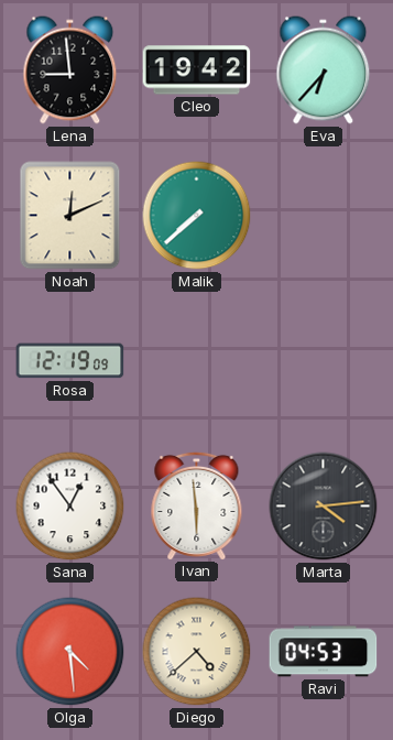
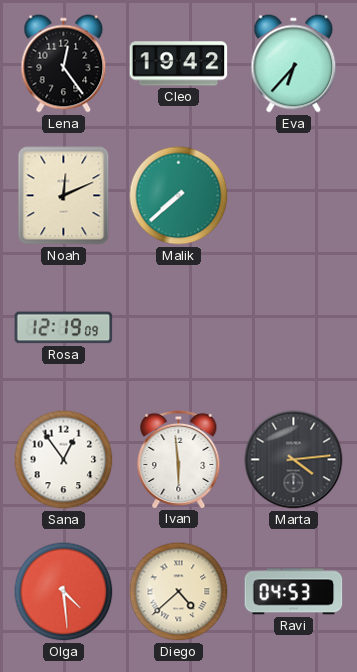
Lena: 8:59 -> 12:24 (64, 64)
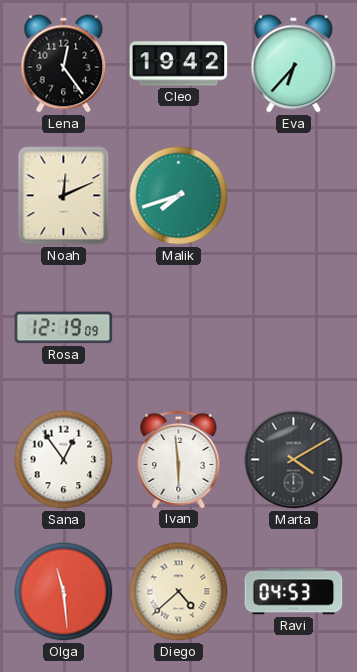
Malik: 7:38 -> 7:42 (179, 196)
Marta: 4:14 -> 4:10 (294, 460)
Olga: 4:29 -> 11:29 (64, 592)
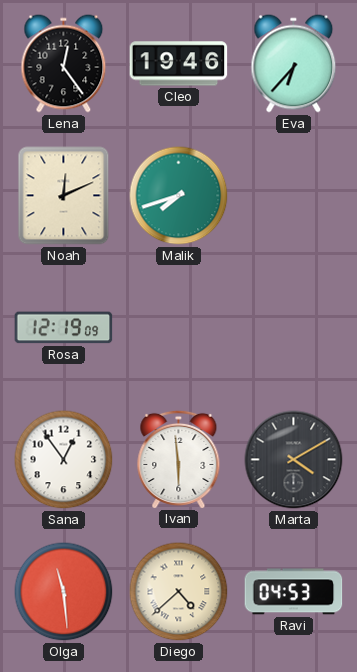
Cleo: 19:42 -> 19:46 (179, 64)
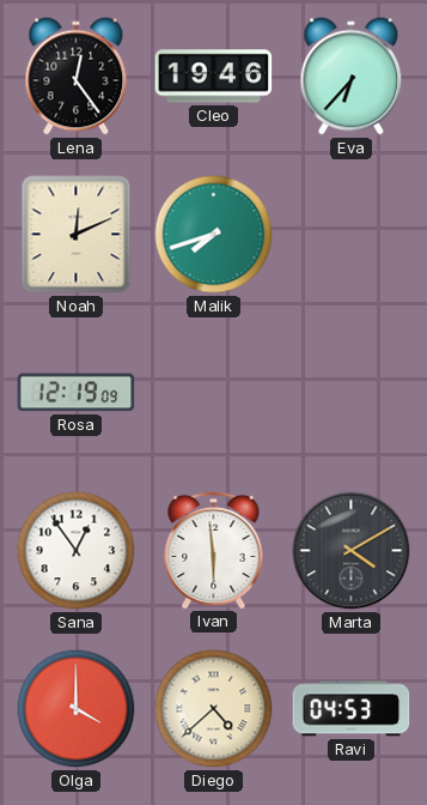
Olga: 11:29 -> 4:00 (77, 709)
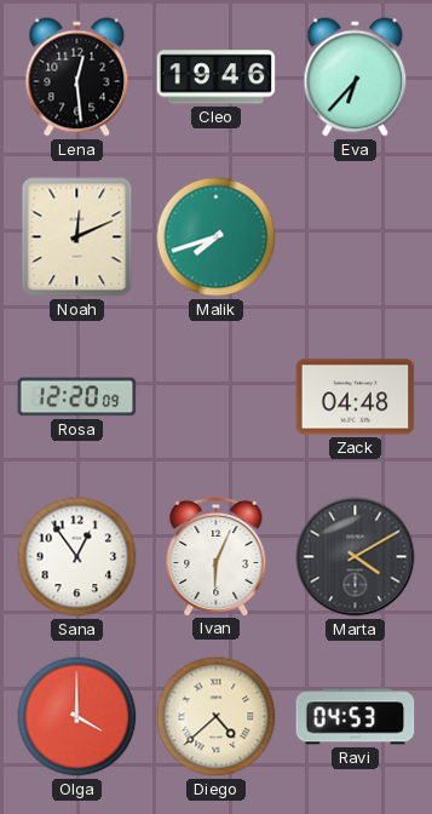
Lena: 12:24 -> 12:29 (77, 78)
Rosa: 12:19 -> 12:20 (77, 397)
Zack: none -> 04:48 (356, 397)
Ivan: 5:59 -> 6:04 (217, 556)
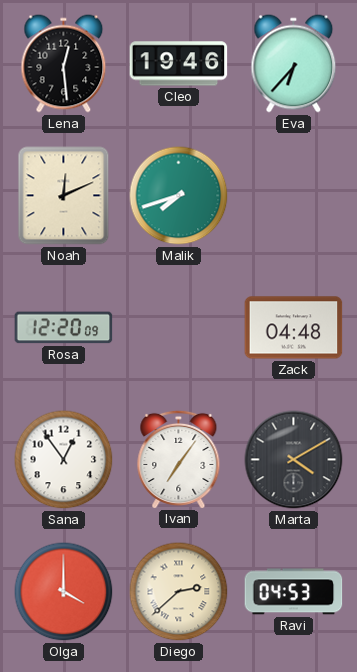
Ivan: 6:04 -> 7:06 (179, 459)
Diego: 4:38 -> 2:38 (179, 592)
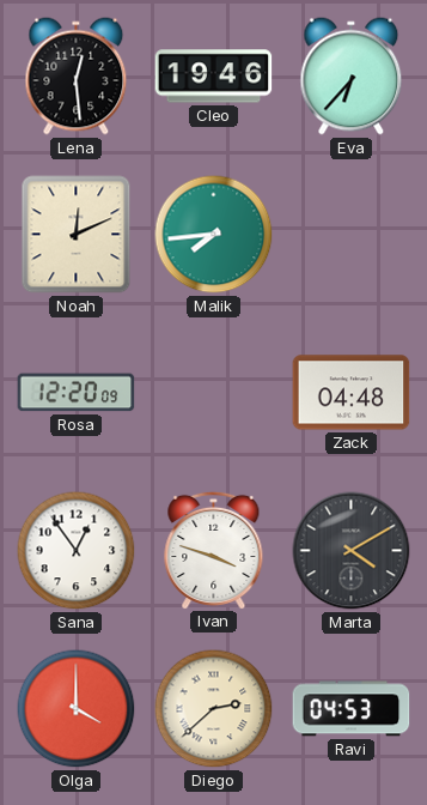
Malik: 7:42 -> 7:44 (214, 235)
Ivan: 7:06 -> 3:48 (214, 550)
